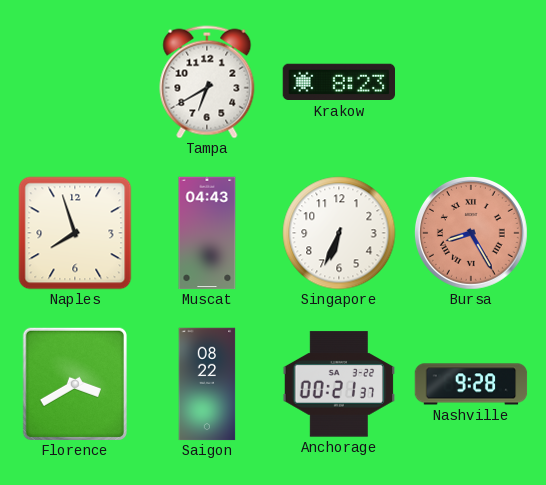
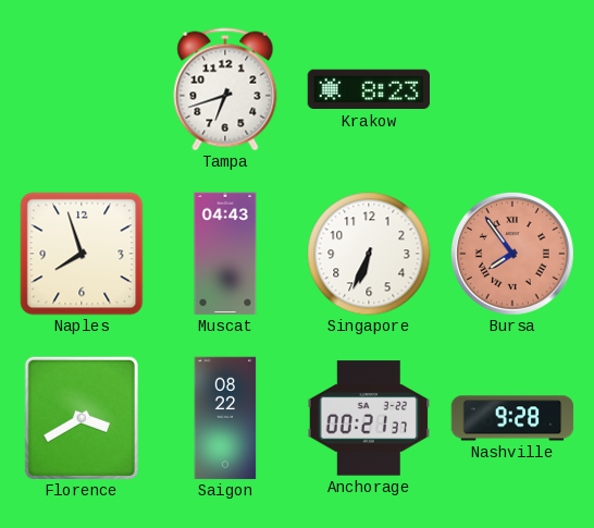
Tampa: 6:40 -> 6:42 (225, 89)
Bursa: 8:25 -> 7:54 (512, 254)
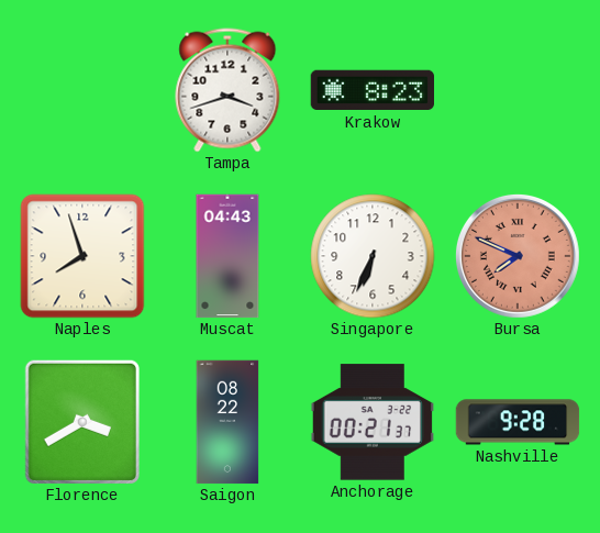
Tampa: 6:42 -> 3:42 (227, 90)
Bursa: 7:54 -> 7:49 (518, 256)
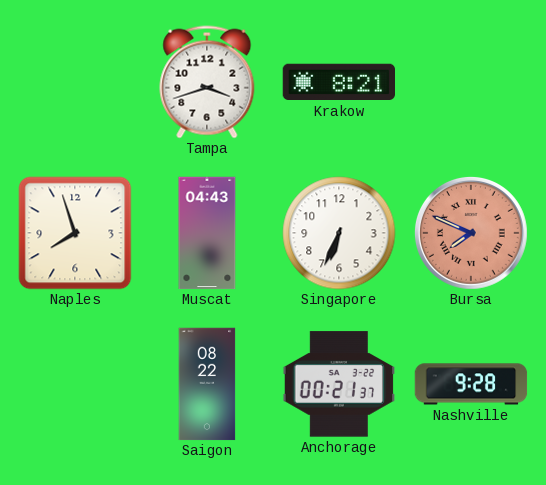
Krakow: 8:23 -> 8:21 (338, 82)
Florence: 3:40 -> none (82, 421)
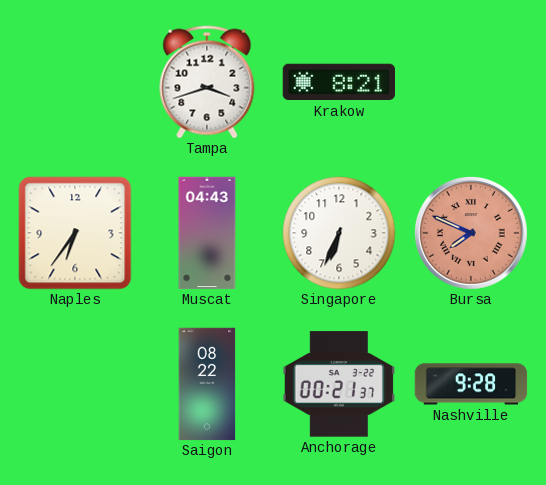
Naples: 7:57 -> 6:36 (75, 233)
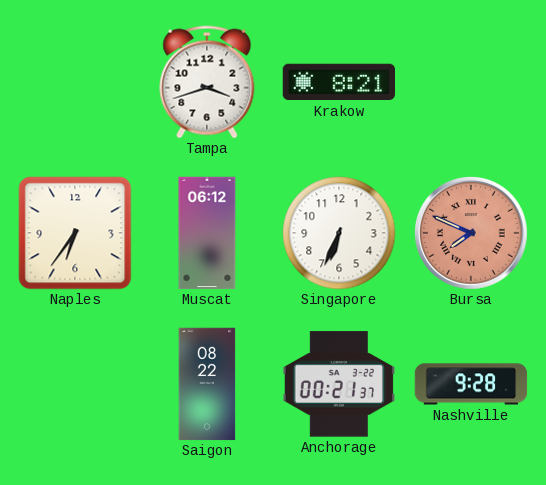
Muscat: 04:43 -> 06:12 (207, 233)
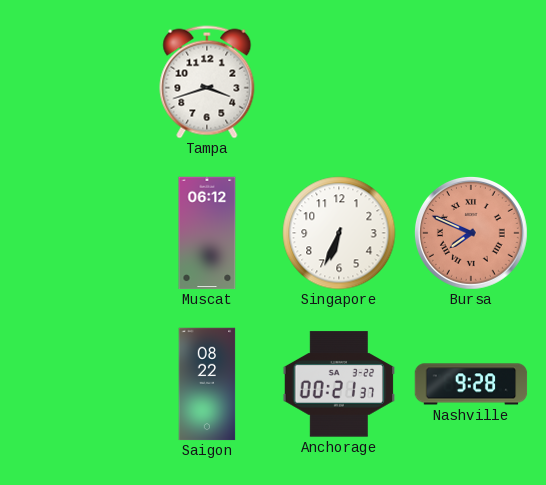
Krakow: 8:21 -> none (338, 82)
Naples: 6:36 -> none (75, 233)
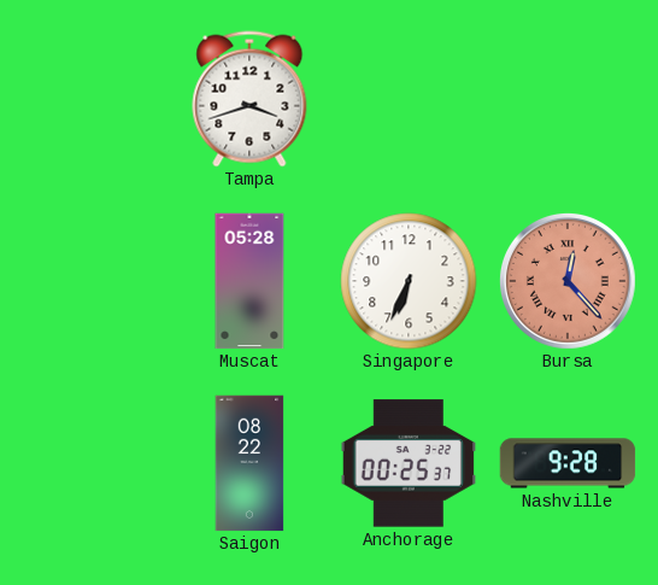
Muscat: 06:12 -> 05:28 (249, 281)
Bursa: 7:49 -> 12:23 (568, 281)
Anchorage: 00:21 -> 00:25 (409, 463)
